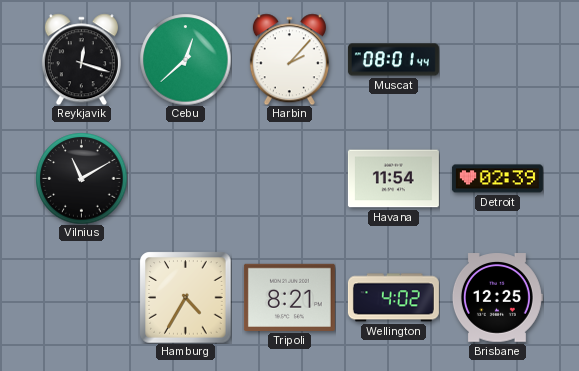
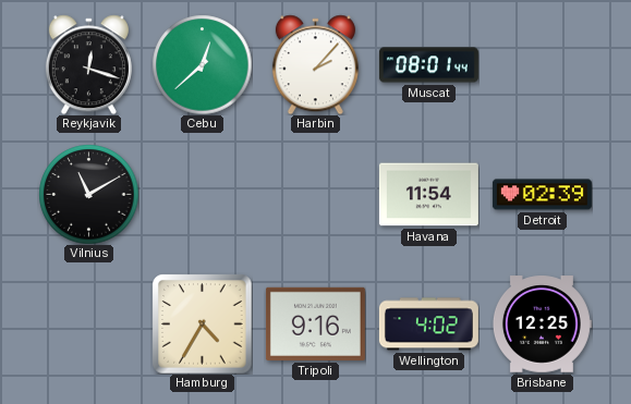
Tripoli: 8:21 -> 9:16 (315, 323)
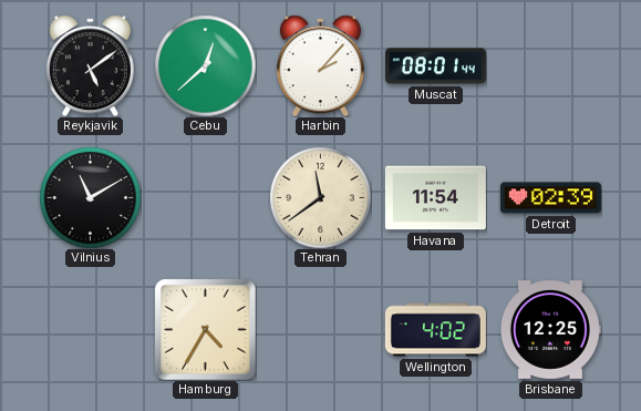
Reykjavik: 12:18 -> 5:09 (90, 65)
Tehran: none -> 11:39 (320, 197)
Tripoli: 9:16 -> none (315, 323)
